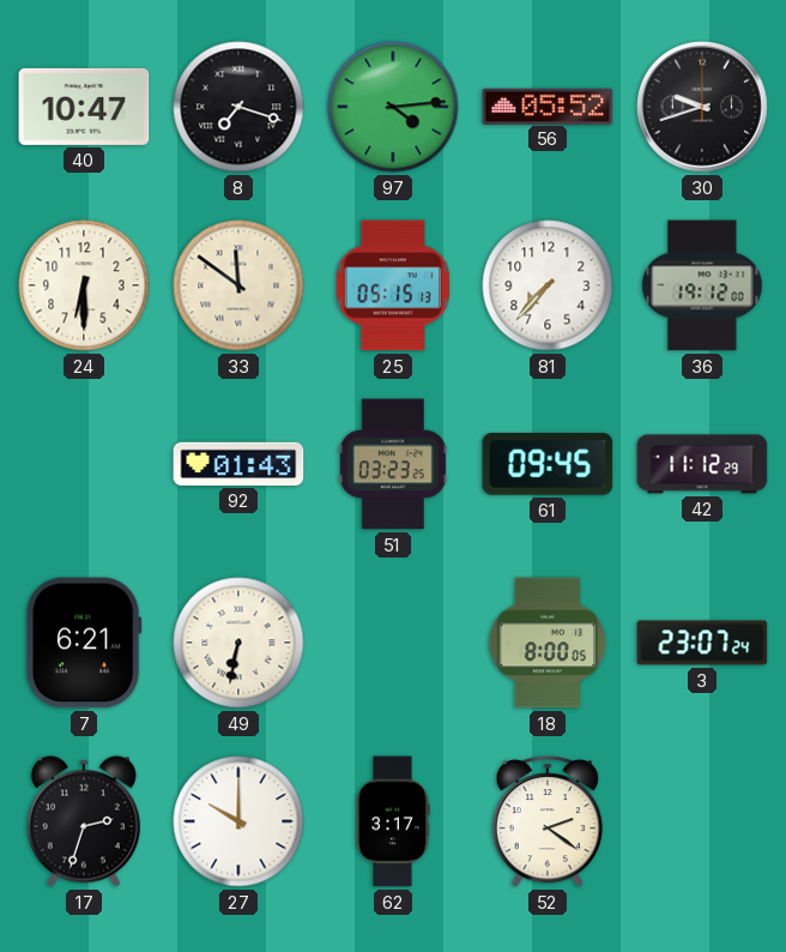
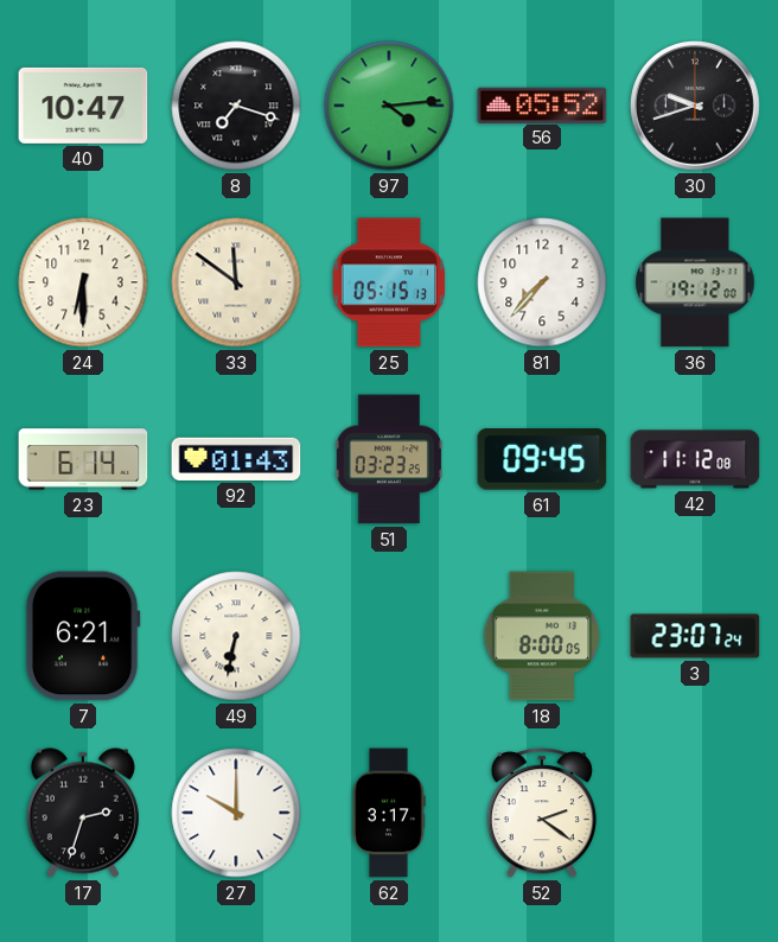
23: none -> 6:14 (83, 459)
42: 11:12:29 -> 11:12:08 (695, 459)
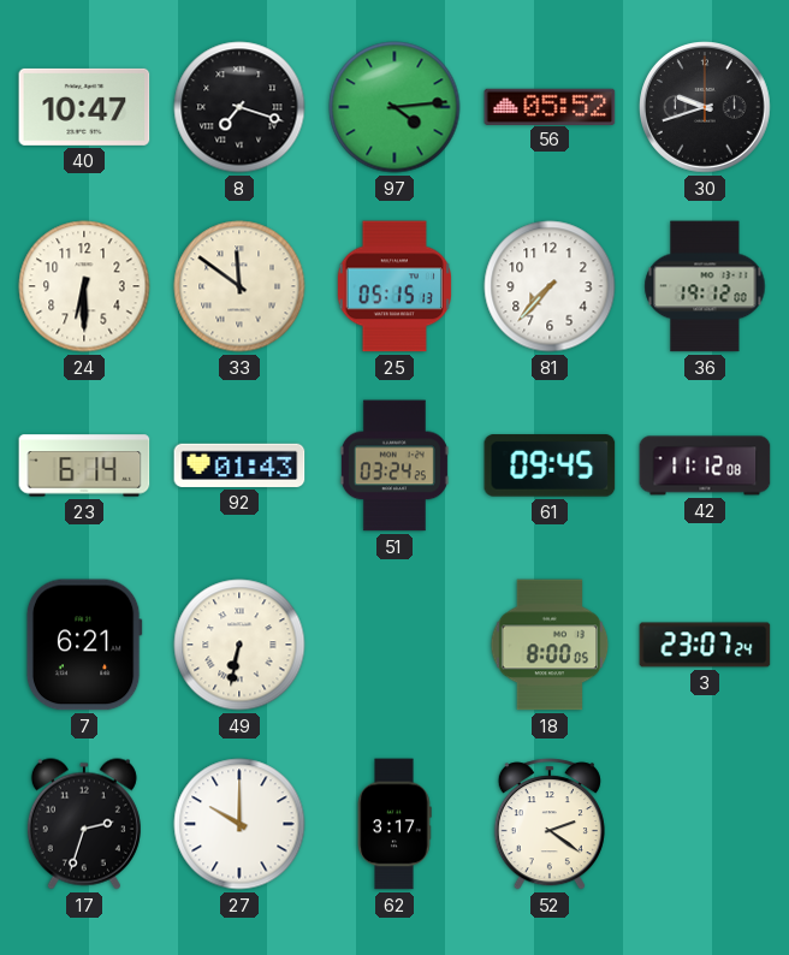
51: 03:23 -> 03:24 (394, 465)
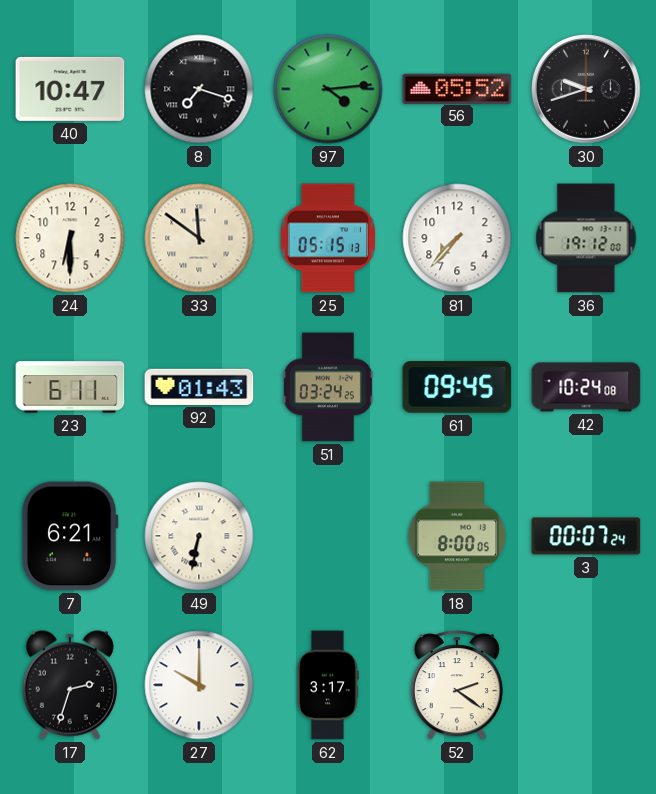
23: 6:14 -> 6:11 (70, 387)
42: 11:12 -> 10:24 (586, 387)
3: 23:07 -> 00:07 (586, 536)
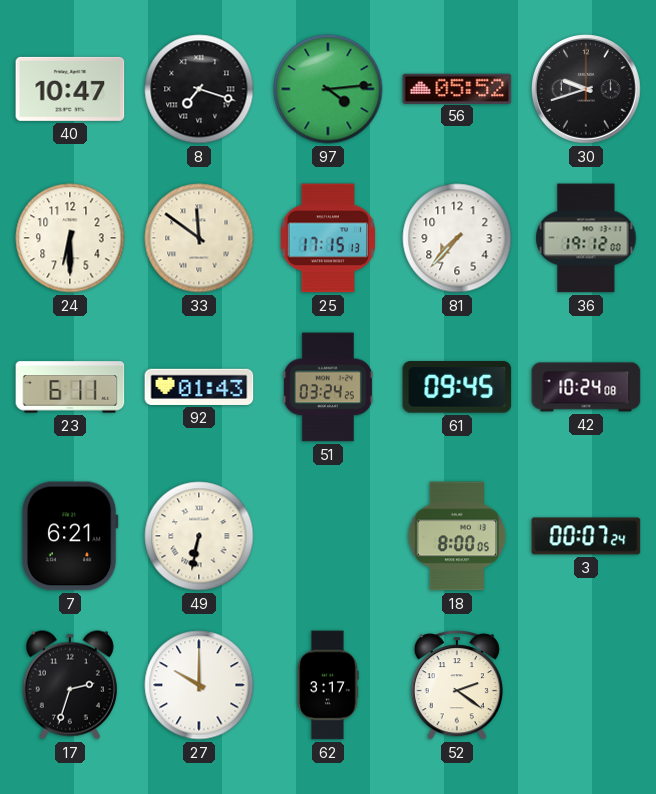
25: 05:15 -> 17:15 (327, 238)
